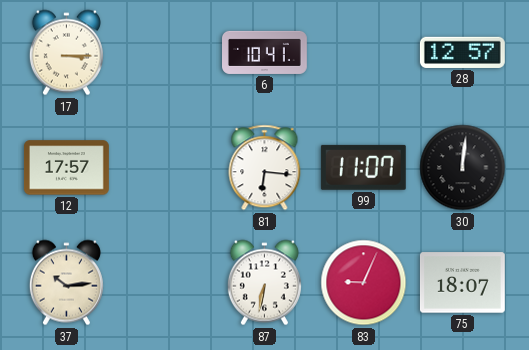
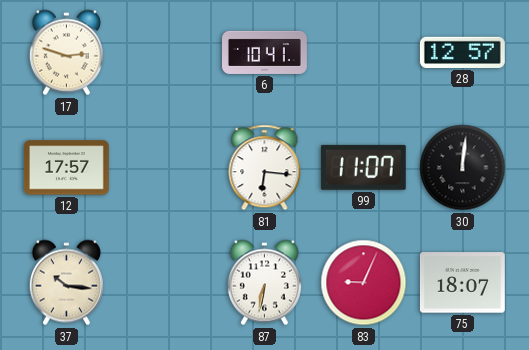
17: 3:15 -> 2:48 (66, 53)
37: 10:14 -> 10:16 (66, 283)
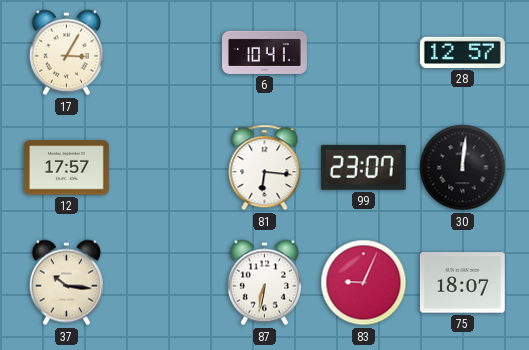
17: 2:48 -> 3:05 (66, 53)
99: 11:07 -> 23:07 (363, 167)
